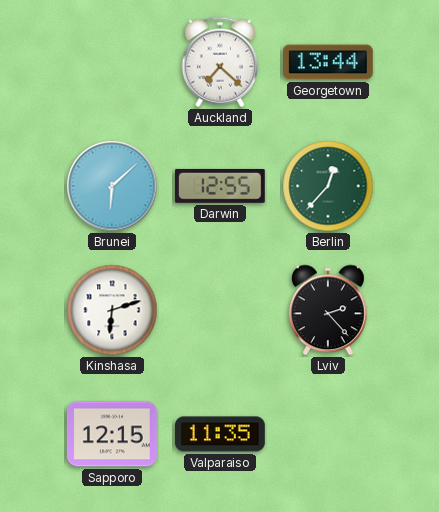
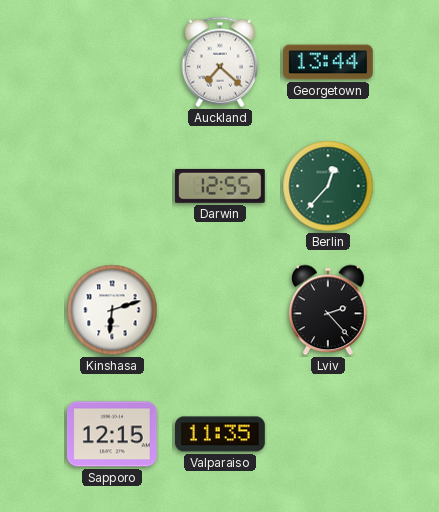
Brunei: 6:08 -> none (112, 186)
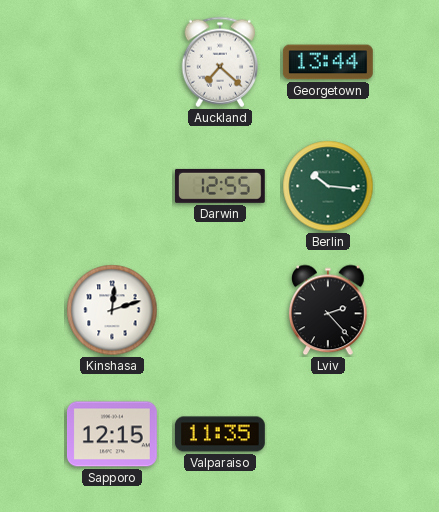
Berlin: 12:37 -> 10:16 (328, 186)
Kinshasa: 6:12 -> 12:12 (112, 310)
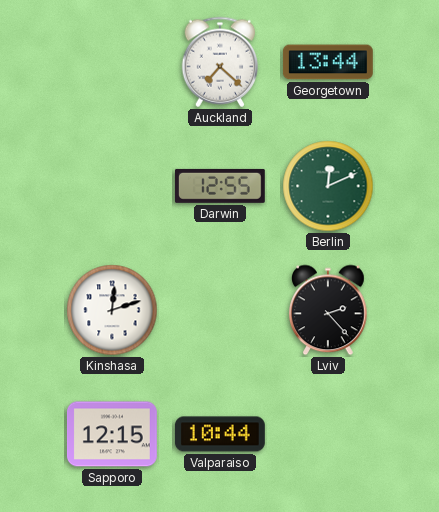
Berlin: 10:16 -> 12:11 (328, 186)
Valparaiso: 11:35 -> 10:44 (220, 434)
